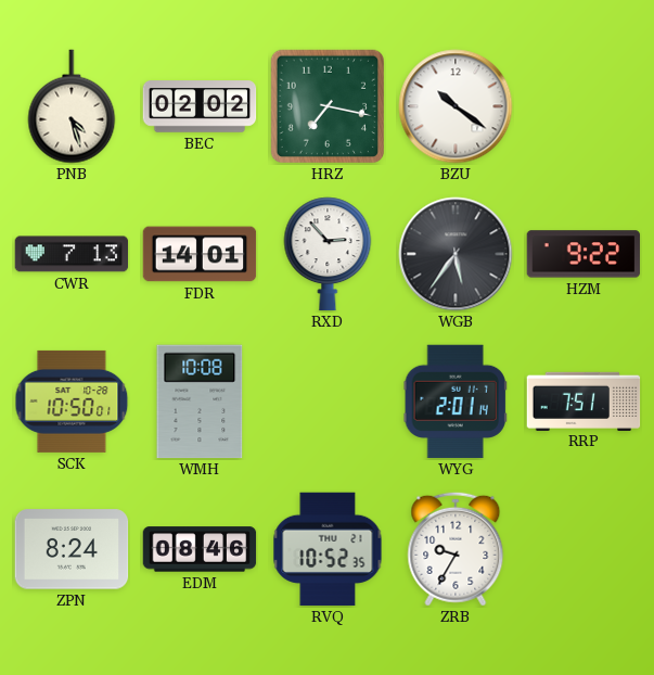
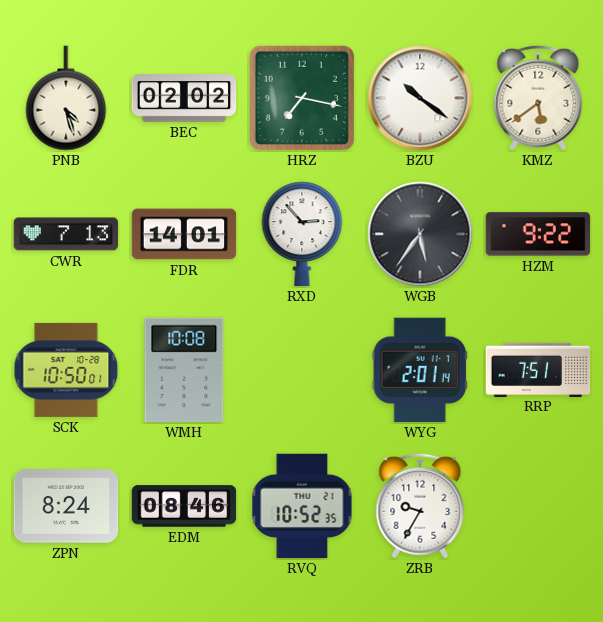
KMZ: none -> 5:39 (538, 98)
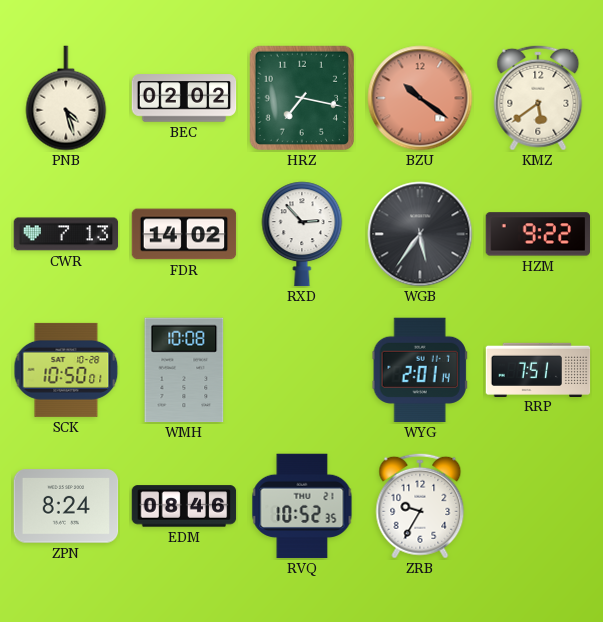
BZU dial: white -> salmon (420, 98)
FDR: 14:01 -> 14:02 (184, 234)
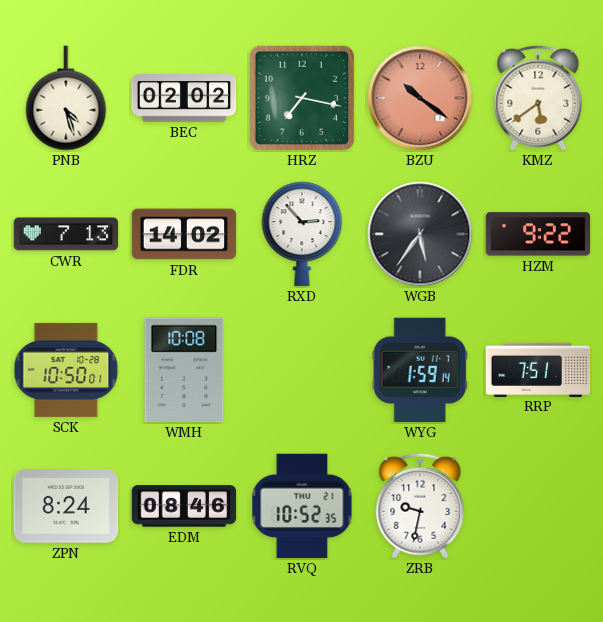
WYG: 2:01 -> 1:59 (420, 370)
ZRB: 9:35 -> 9:32 (420, 506)
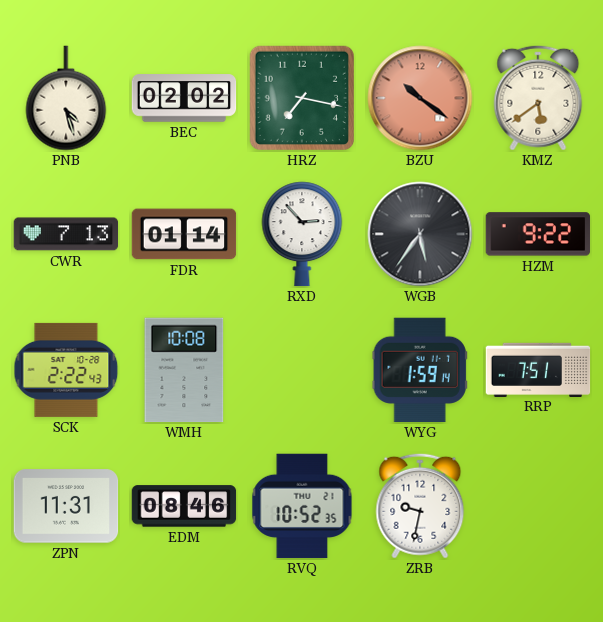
FDR: 14:02 -> 01:14 (184, 234)
SCK: 10:50 -> 2:22 (66, 370)
ZPN: 8:24 -> 11:31 (66, 506)
